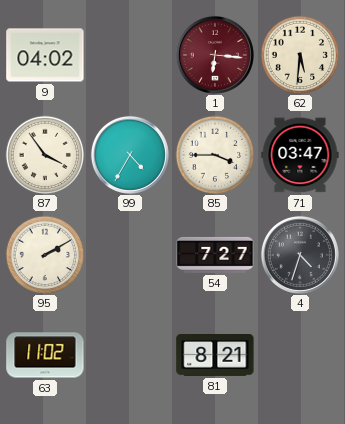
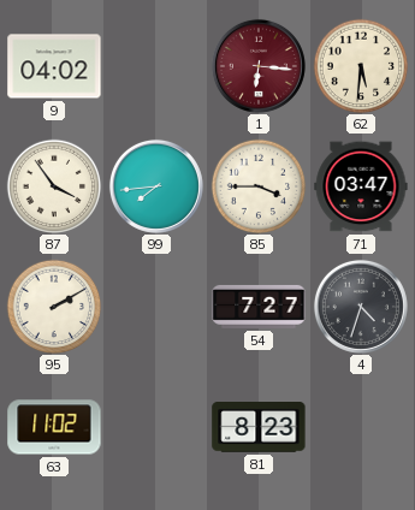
99: 4:35 -> 7:44 (156, 186)
81: 8:21 -> 8:23 (259, 428)
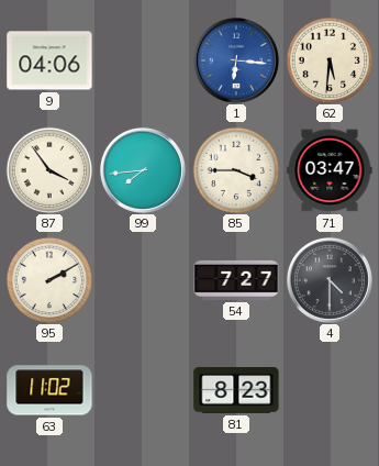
9: 04:02 -> 04:06 (49, 60)
1 dial: burgundy -> blue (236, 60)
4: 4:33 -> 4:30 (330, 280)
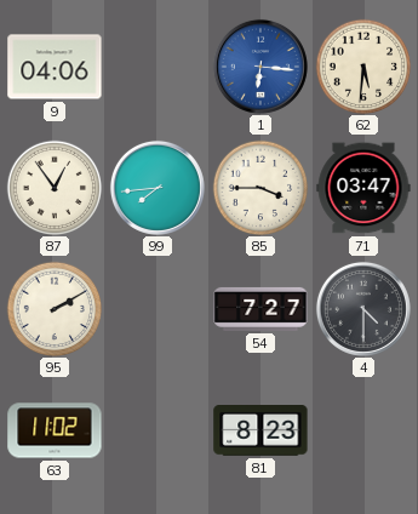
87: 3:54 -> 12:54 (55, 188)
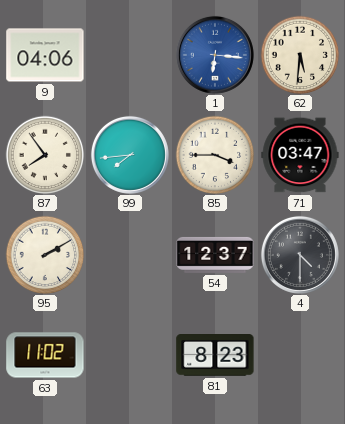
87: 12:54 -> 7:54 (45, 155)
54: 7:27 -> 12:37 (215, 255)
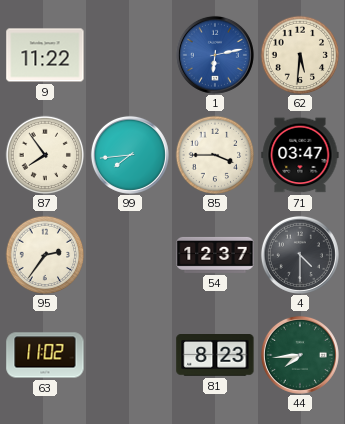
9: 04:06 -> 11:22 (45, 55)
1: 6:16 -> 6:13 (215, 55)
95: 2:10 -> 2:36 (45, 255)
44: none -> 7:44 (300, 355)
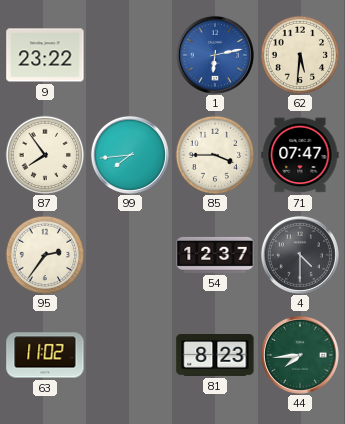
9: 11:22 -> 23:22 (45, 55)
71: 03:47 -> 07:47 (300, 155)
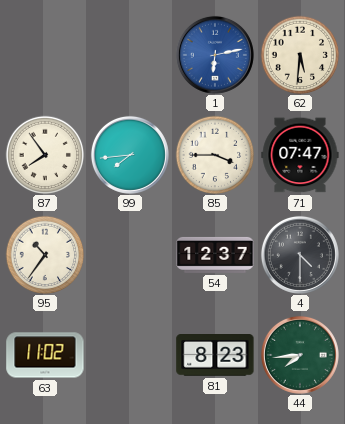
9: 23:22 -> none (45, 55)
95: 2:36 -> 10:36 (45, 255)
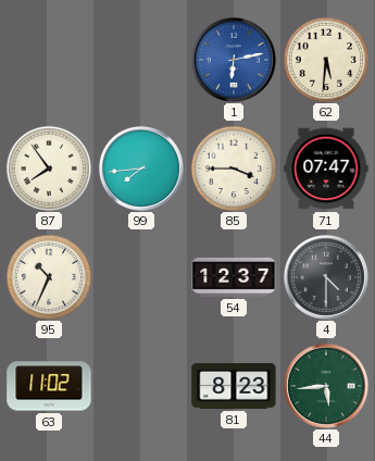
95: 10:36 -> 10:34 (49, 277)
44: 7:44 -> 5:44 (326, 386)
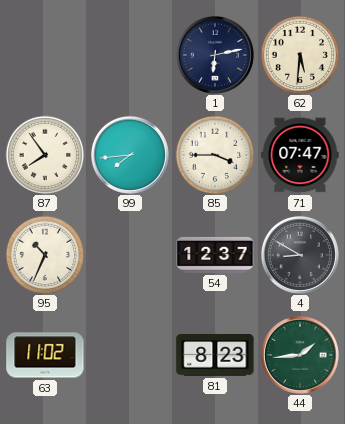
1 dial: blue -> navy (215, 55)
4: 4:30 -> 8:50 (300, 255)
44: 5:44 -> 1:44 (300, 355)
